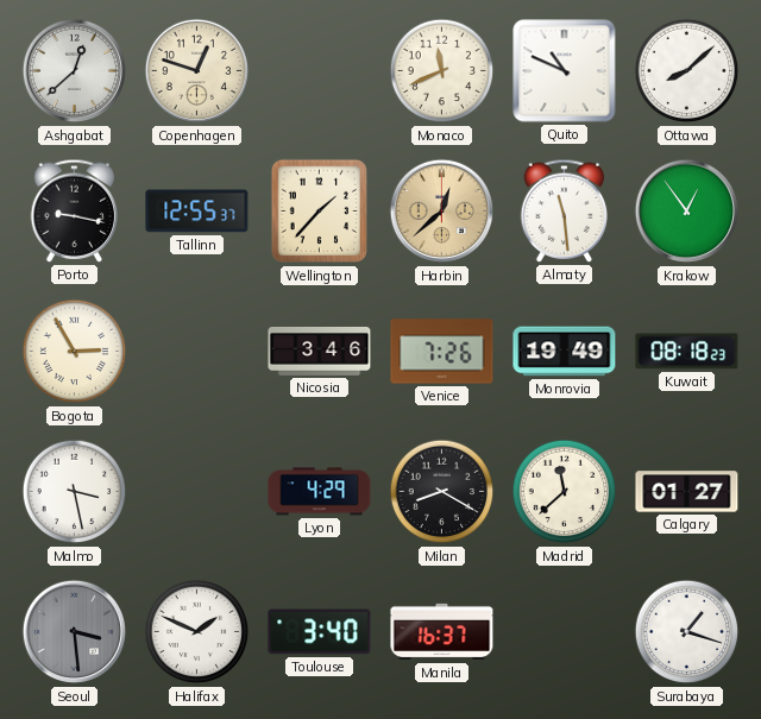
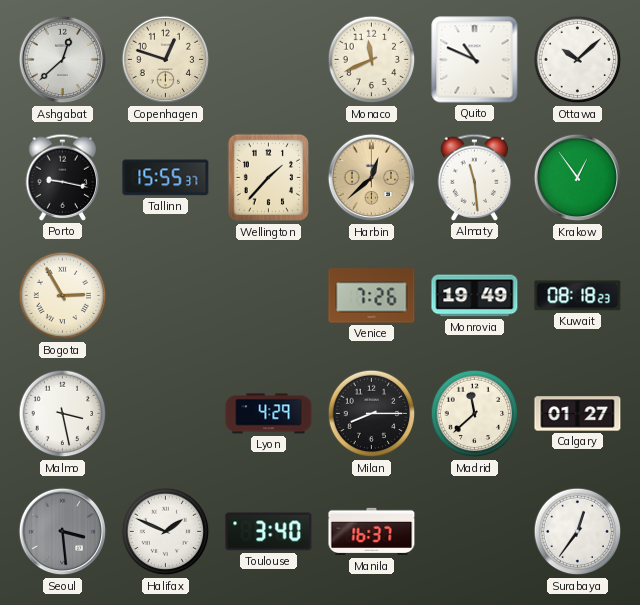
Ottawa: 8:08 -> 10:08 (578, 60)
Tallinn: 12:55 -> 15:55 (166, 178)
Nicosia: 3:46 -> none (320, 352)
Milan: 8:20 -> 8:15 (372, 414)
Surabaya: 1:18 -> 12:36 (578, 532)
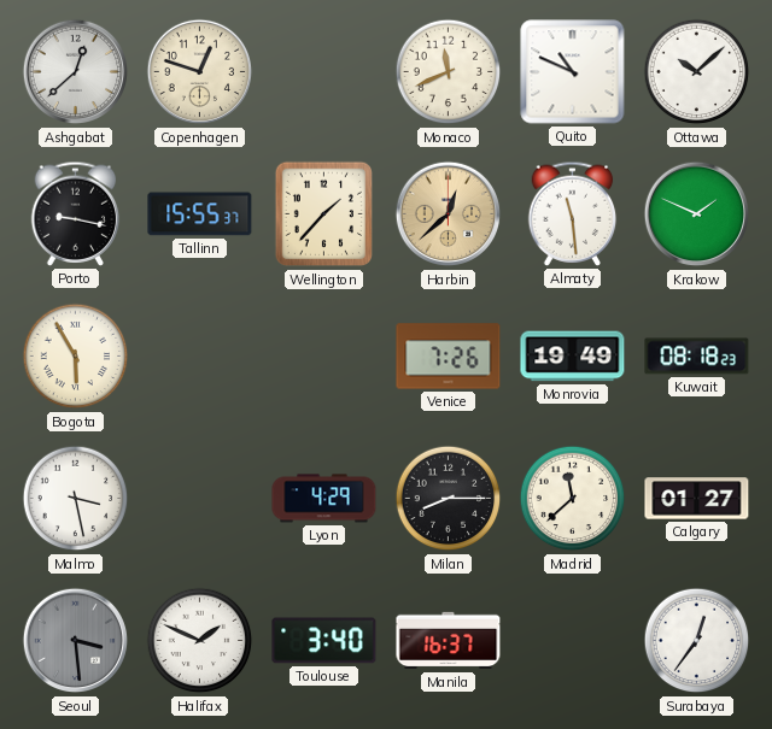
Krakow: 12:54 -> 1:49 (697, 214)
Bogota: 2:55 -> 5:55 (76, 357)
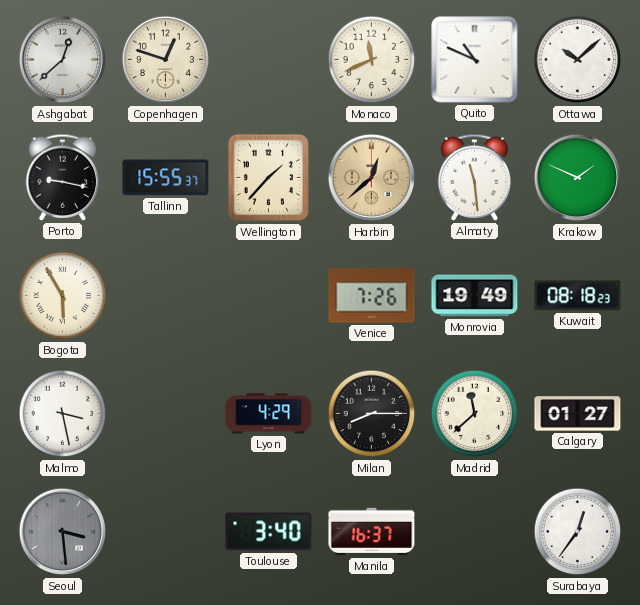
Halifax: 1:49 -> none (200, 641)
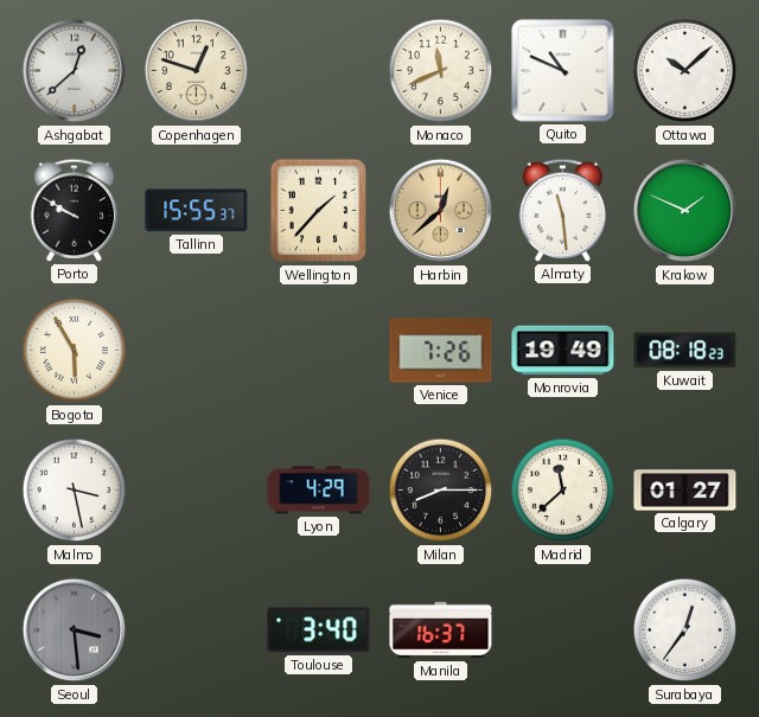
Porto: 9:17 -> 9:50 (75, 210)
